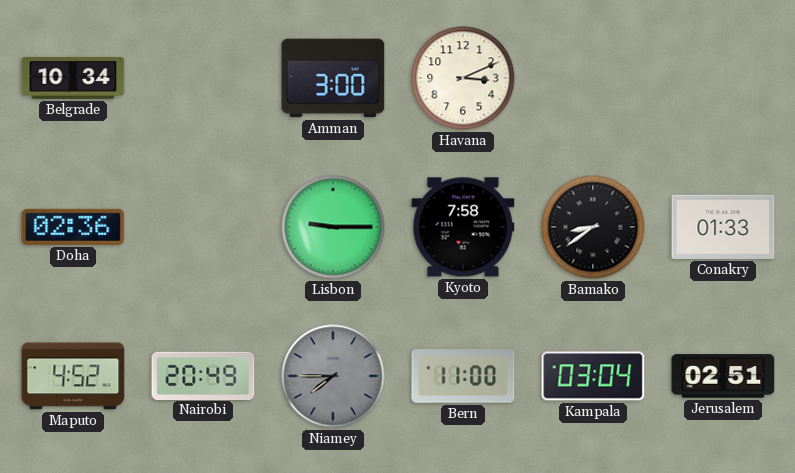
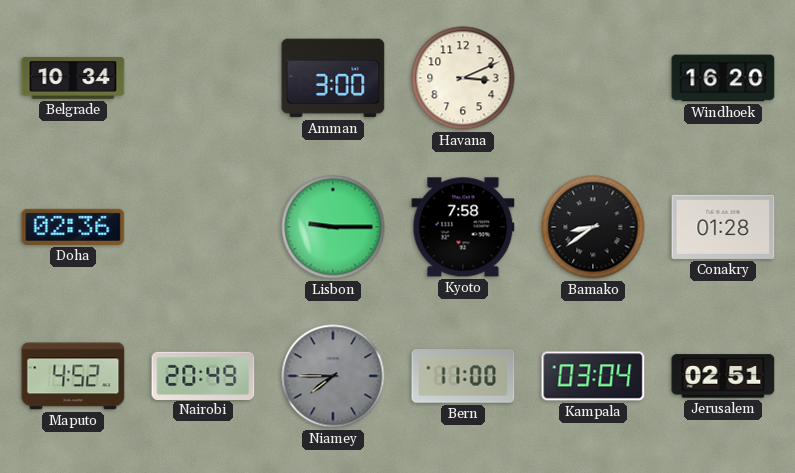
Windhoek: none -> 16:20 (723, 78)
Conakry: 01:33 -> 01:28 (723, 227)
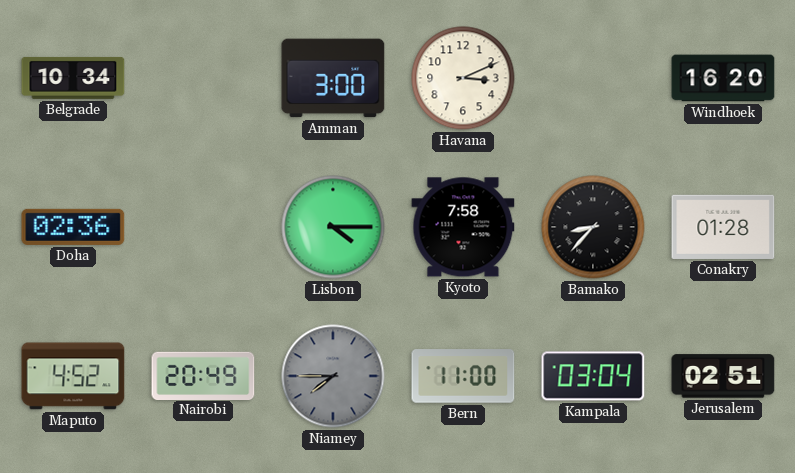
Lisbon: 9:15 -> 4:15 (333, 227)
Bamako: 8:39 -> 8:37 (593, 227)
